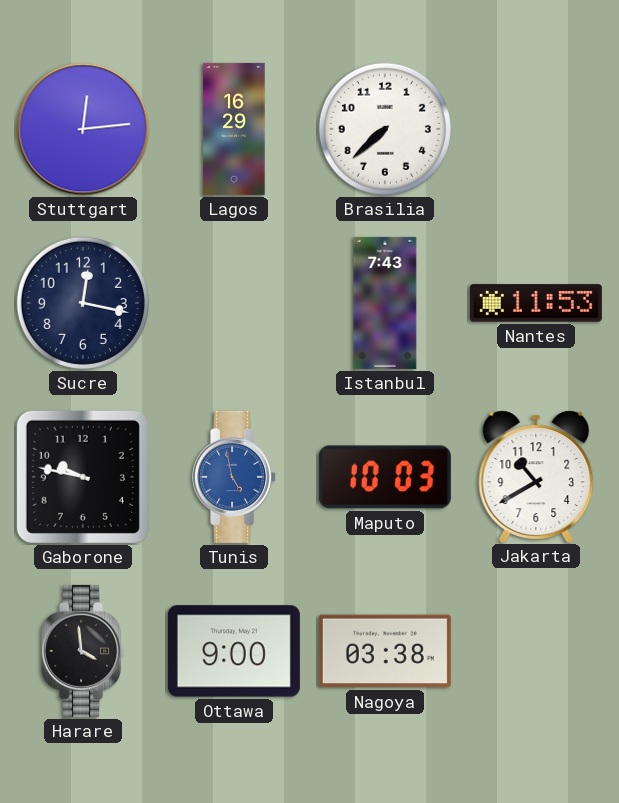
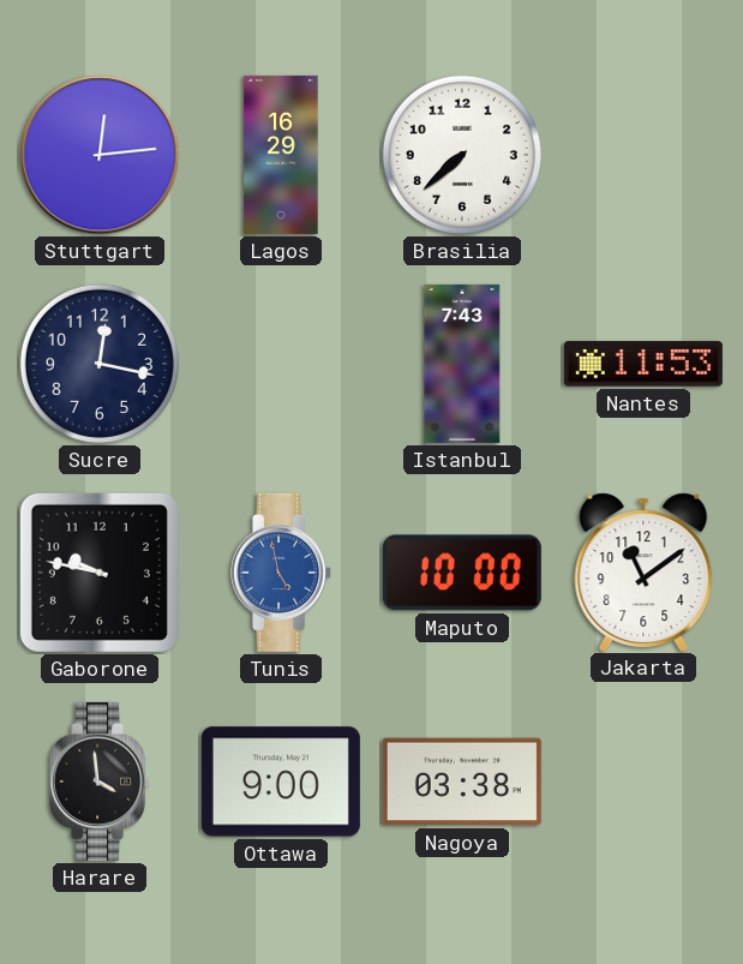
Maputo: 10:03 -> 10:00 (462, 573)
Jakarta: 10:40 -> 11:09 (643, 571)
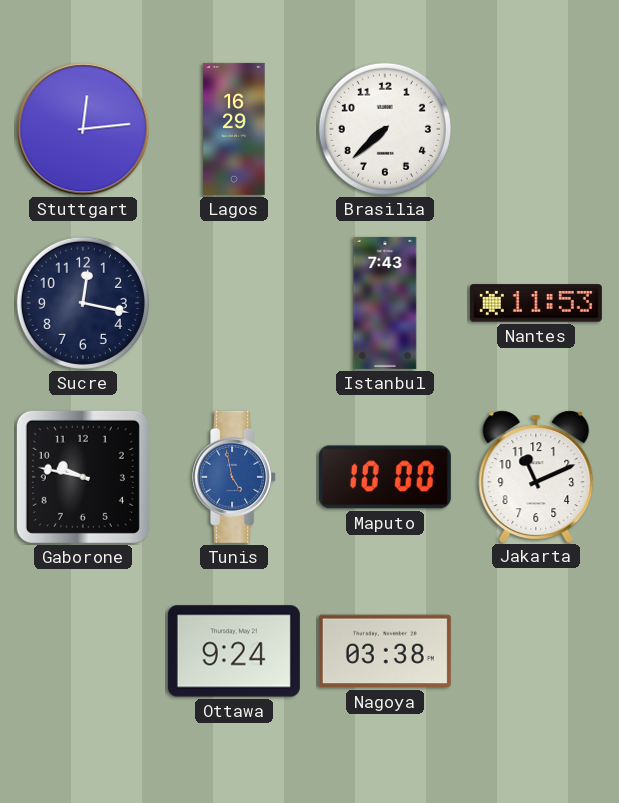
Jakarta: 11:09 -> 11:11 (536, 476)
Harare: 3:59 -> none (101, 782)
Ottawa: 9:00 -> 9:24 (234, 651)
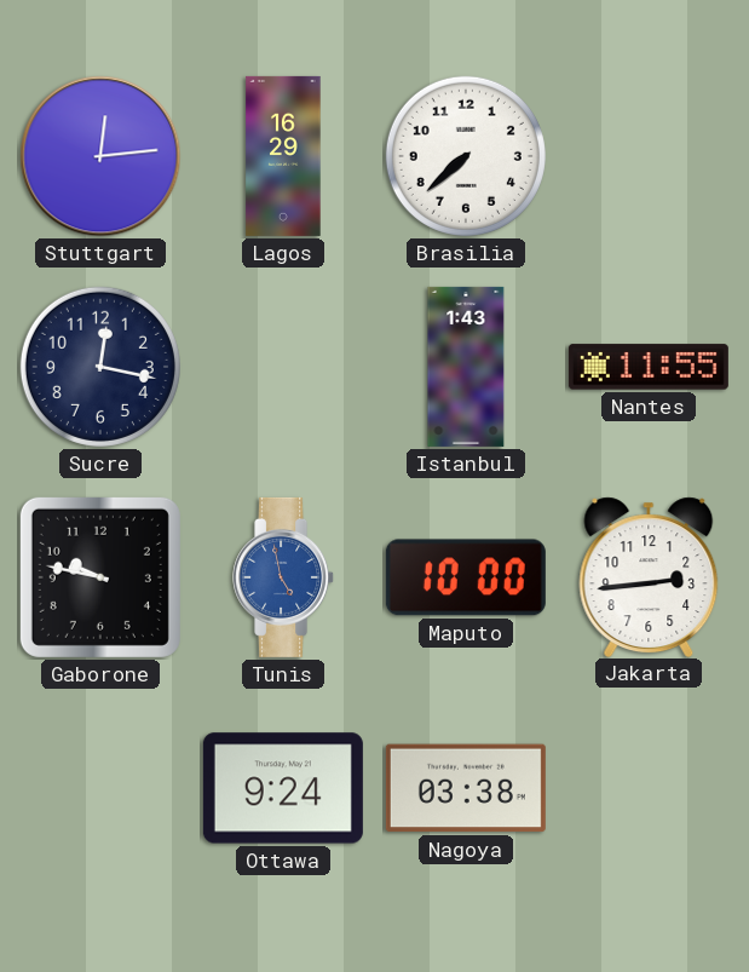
Istanbul: 7:43 -> 1:43 (466, 367)
Nantes: 11:53 -> 11:55 (649, 367)
Jakarta: 11:11 -> 2:44 (649, 576)
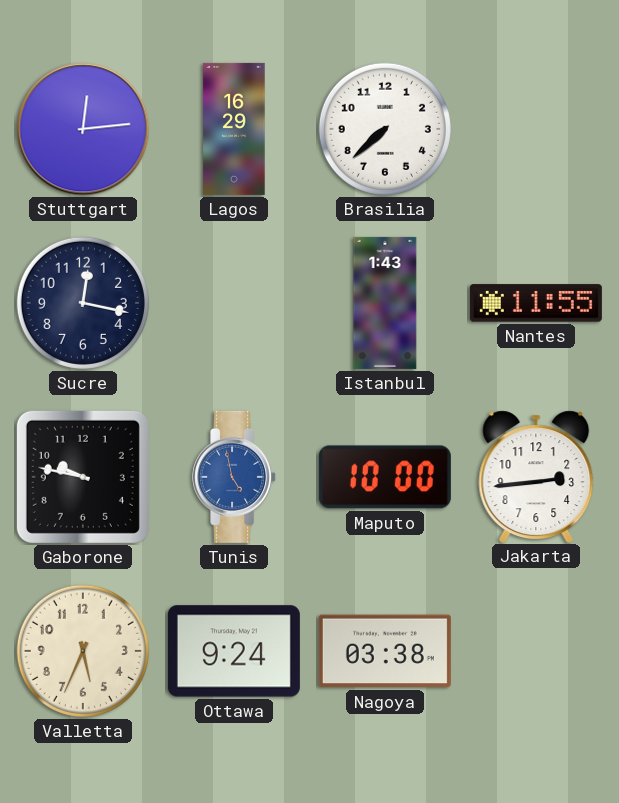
Valletta: none -> 5:34 (83, 651)
